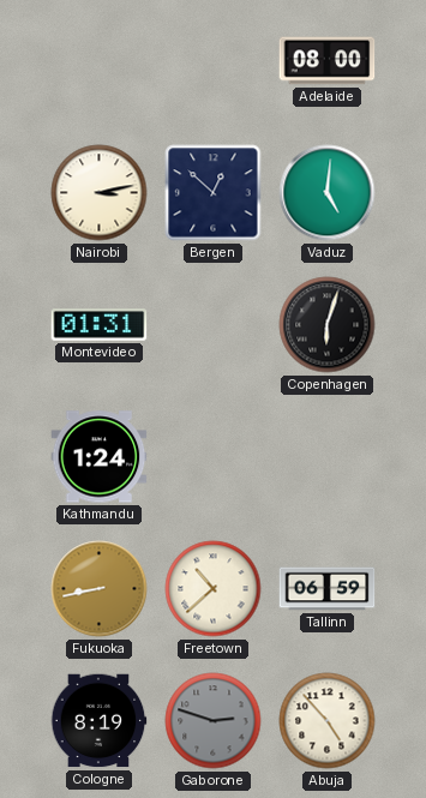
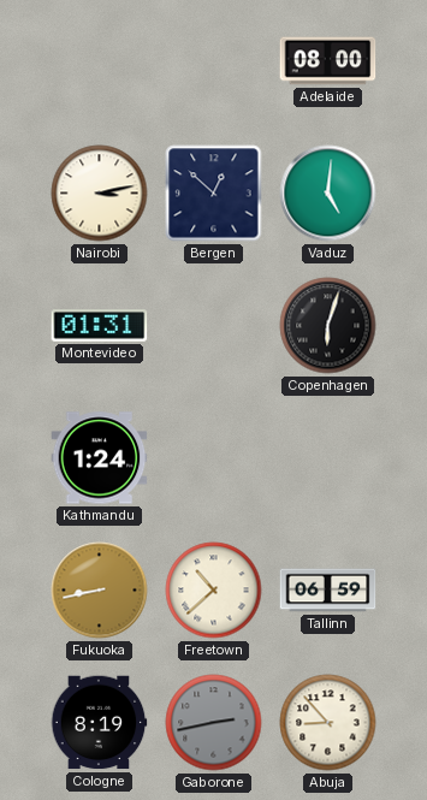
Gaborone: 2:48 -> 2:43 (214, 723)
Abuja: 4:53 -> 8:53 (328, 723)
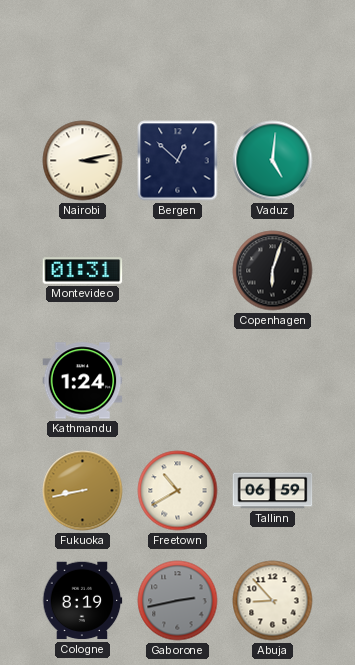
Adelaide: 08:00 -> none (328, 61)
Freetown: 10:38 -> 10:40 (178, 491)
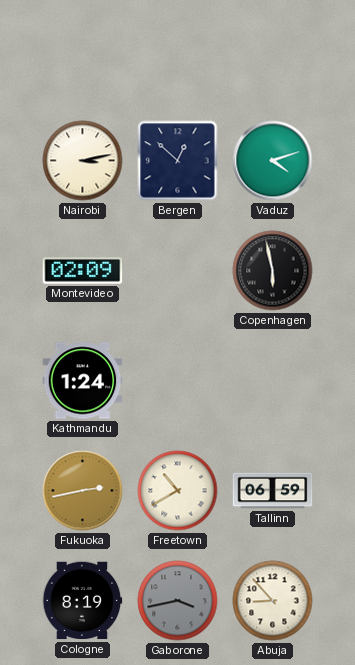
Vaduz: 5:01 -> 4:12 (273, 161)
Montevideo: 01:31 -> 02:09 (83, 271)
Copenhagen: 6:03 -> 5:58 (273, 271)
Fukuoka: 8:43 -> 2:43 (83, 491)
Gaborone: 2:43 -> 3:43 (178, 601)
